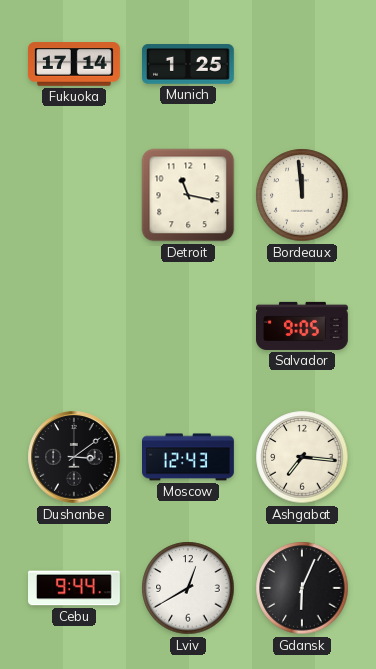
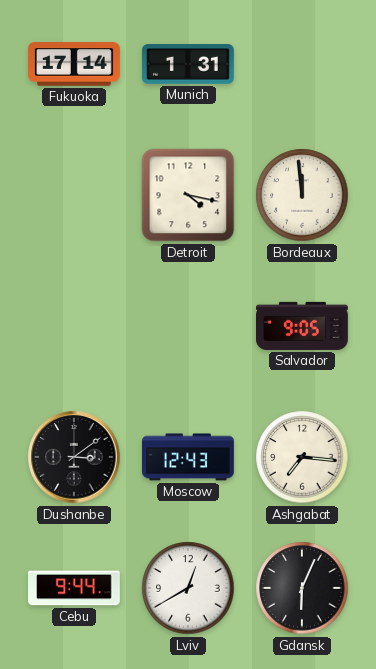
Munich: 1:25 -> 1:31 (189, 64)
Detroit: 11:17 -> 4:17 (188, 195)
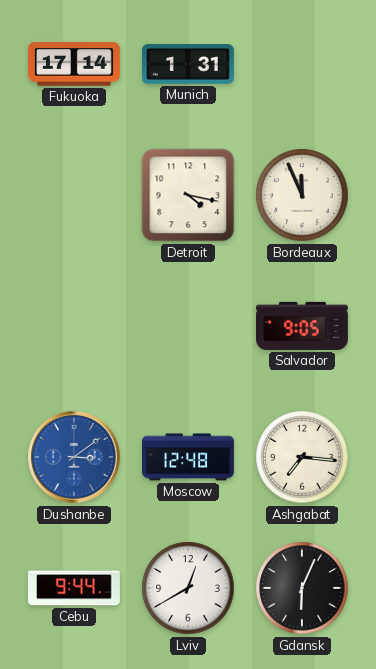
Bordeaux: 11:59 -> 11:56 (302, 195)
Dushanbe dial: black -> blue (74, 457)
Moscow: 12:43 -> 12:48 (189, 457)
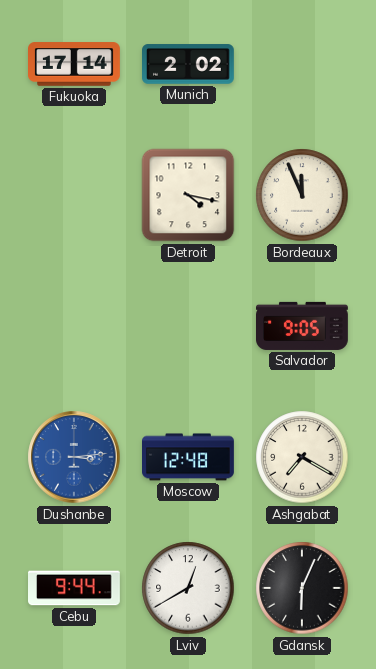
Munich: 1:31 -> 2:02 (189, 64)
Dushanbe: 3:09 -> 3:14 (74, 457)
Ashgabat: 7:16 -> 7:20 (302, 457)
